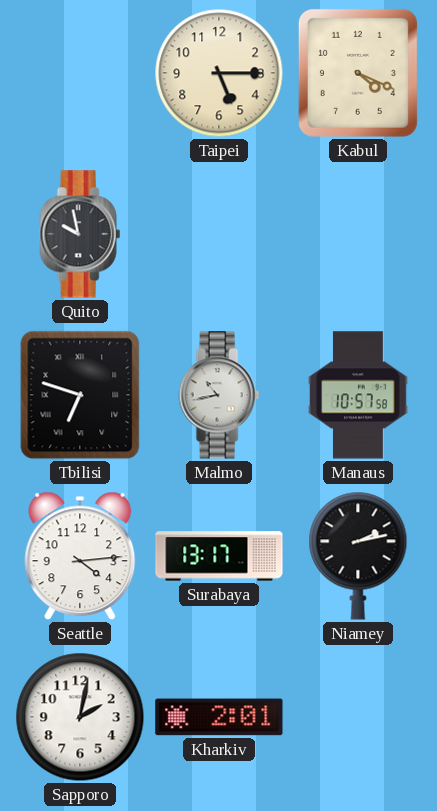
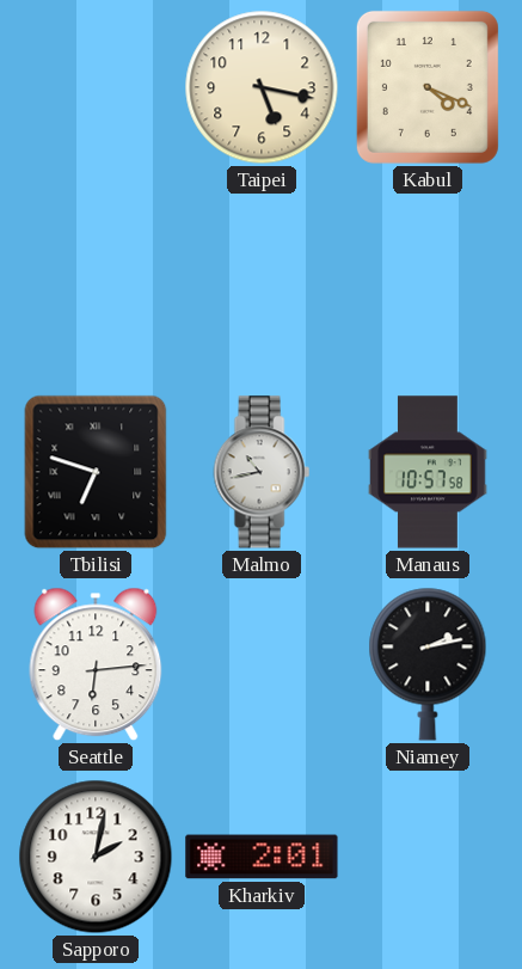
Taipei: 5:15 -> 5:17 (262, 87)
Quito: 9:58 -> none (80, 234)
Seattle: 4:14 -> 6:14 (96, 664)
Surabaya: 13:17 -> none (219, 556)
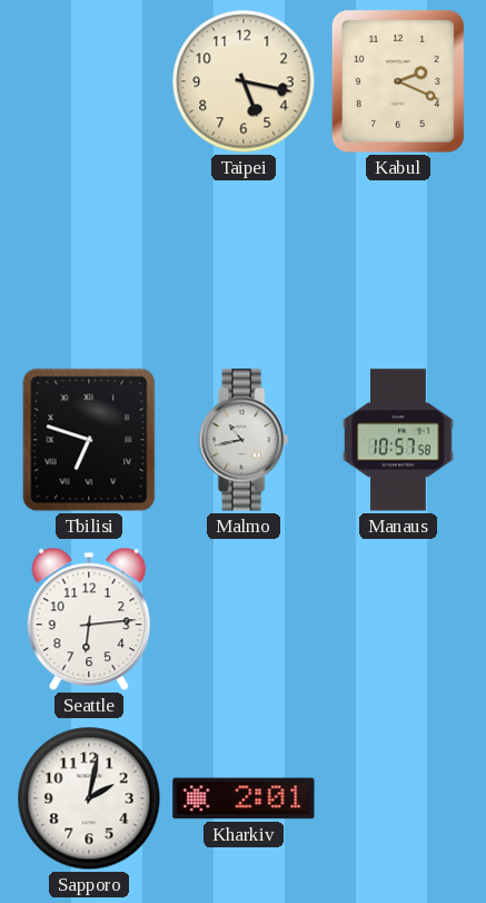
Kabul: 4:19 -> 2:19 (398, 81)
Niamey: 2:13 -> none (428, 664)
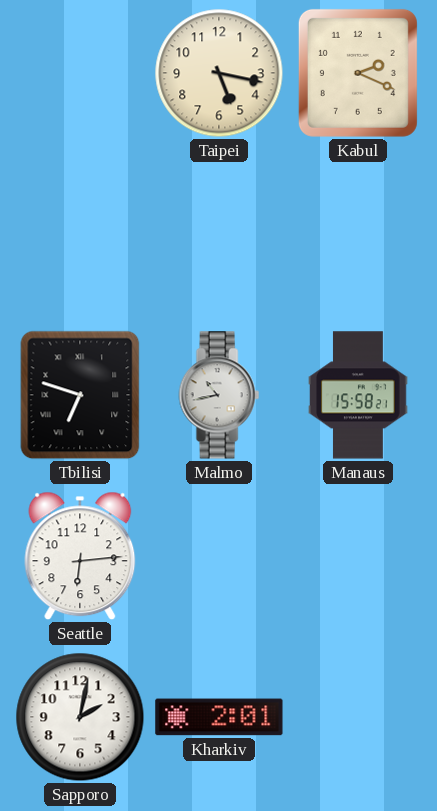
Manaus: 10:57 -> 15:58 (358, 395)
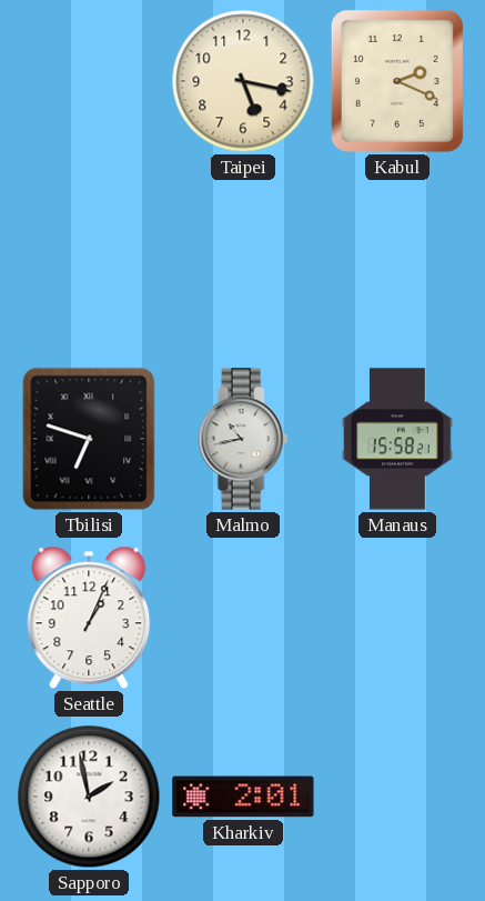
Seattle: 6:14 -> 1:04 (89, 618)
Sapporo: 2:02 -> 1:58 (89, 797)
